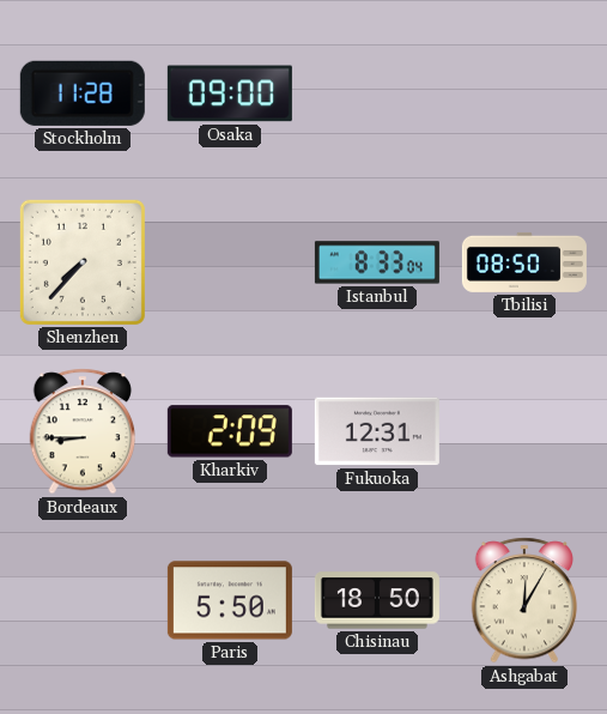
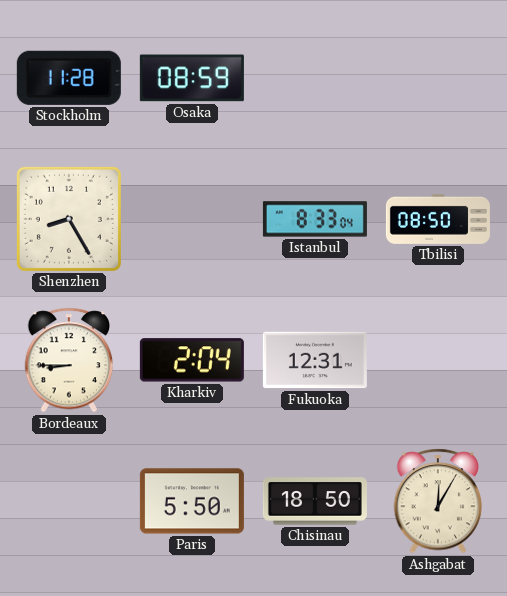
Osaka: 09:00 -> 08:59 (192, 78)
Shenzhen: 7:37 -> 8:25 (69, 219)
Kharkiv: 2:09 -> 2:04 (192, 360)
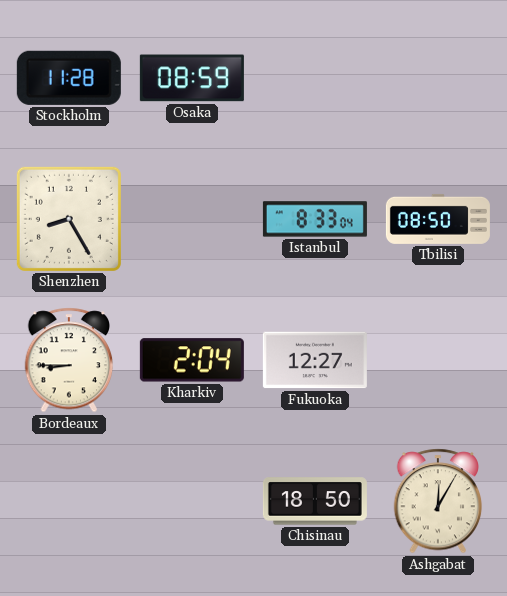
Fukuoka: 12:31 -> 12:27 (315, 360)
Paris: 5:50 -> none (192, 501)
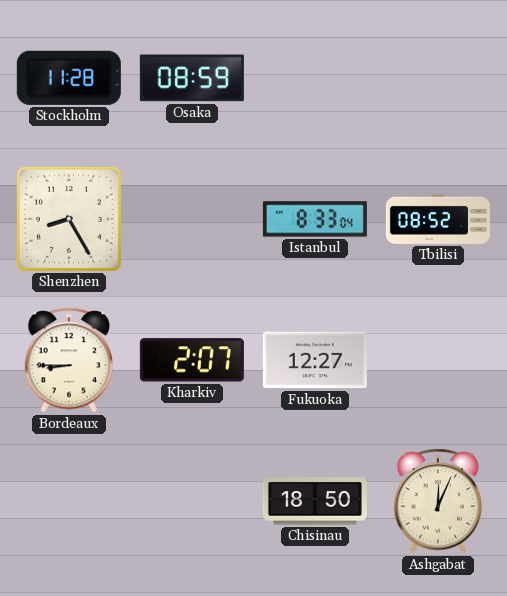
Tbilisi: 08:50 -> 08:52 (438, 219)
Kharkiv: 2:04 -> 2:07 (192, 360)
Ashgabat: 12:05 -> 12:04 (438, 501)
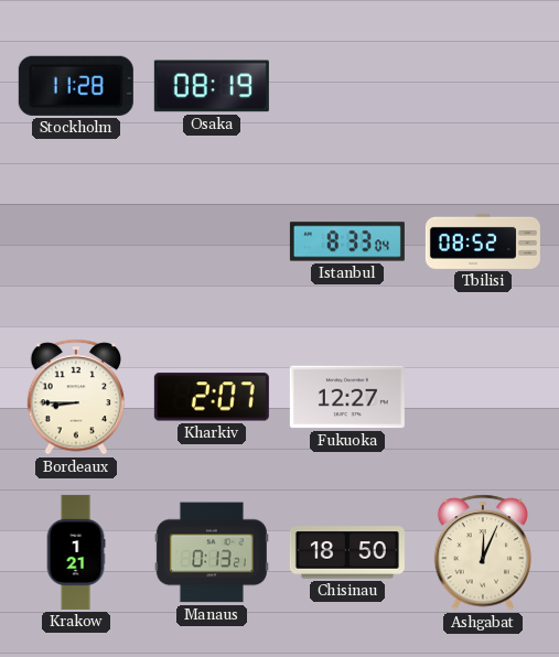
Osaka: 08:59 -> 08:19 (212, 86)
Shenzhen: 8:25 -> none (69, 219)
Krakow: none -> 1:21 (76, 552)
Manaus: none -> 0:13 (212, 552)
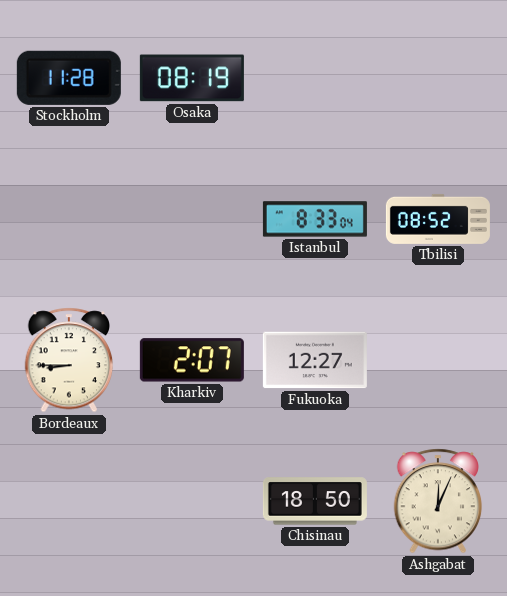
Krakow: 1:21 -> none (76, 552)
Manaus: 0:13 -> none (212, 552)
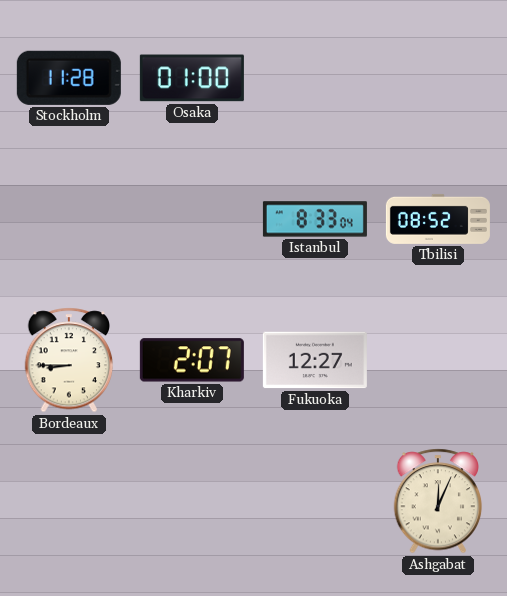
Osaka: 08:19 -> 01:00 (192, 78)
Chisinau: 18:50 -> none (315, 501)
